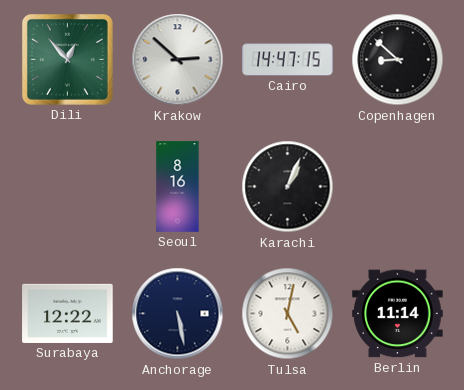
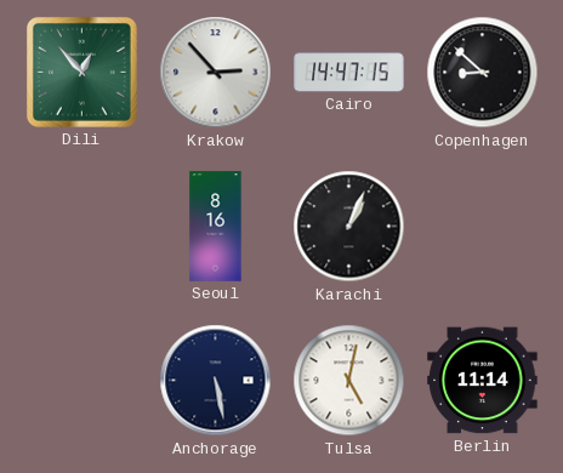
Krakow: 2:52 -> 2:53 (216, 73)
Surabaya: 12:22 -> none (68, 313)
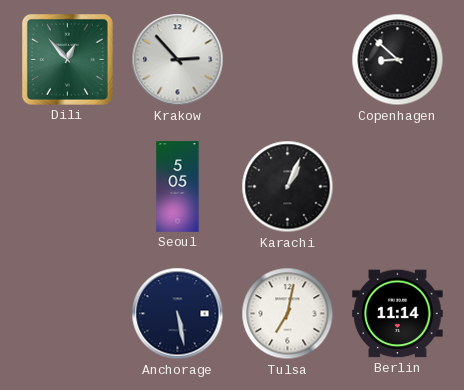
Cairo: 14:47 -> none (349, 73)
Seoul: 8:16 -> 5:05 (178, 187)
Tulsa: 5:02 -> 7:02 (288, 314)
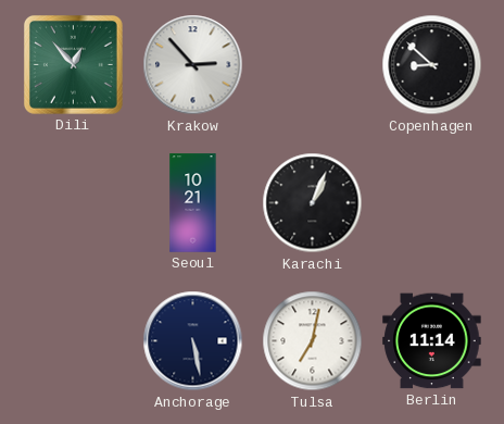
Seoul: 5:05 -> 10:21 (193, 203)
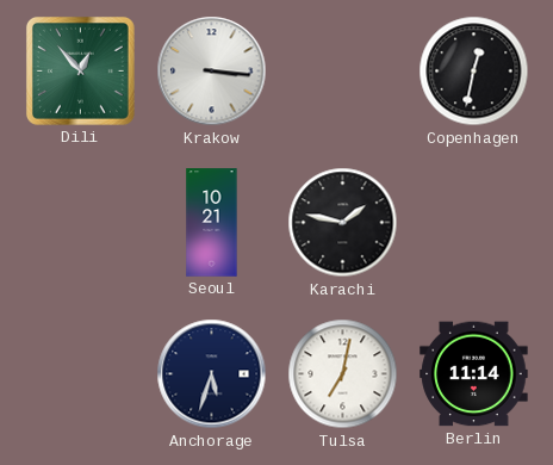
Krakow: 2:53 -> 3:16 (212, 72)
Copenhagen: 8:52 -> 12:32 (474, 72)
Karachi: 1:04 -> 1:47 (343, 223)
Anchorage: 5:28 -> 5:33 (212, 374)
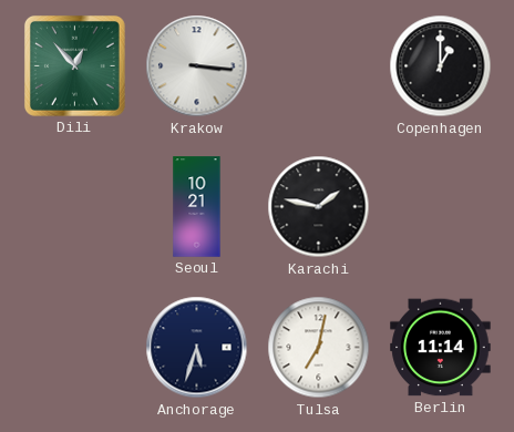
Copenhagen: 12:32 -> 1:00 (441, 66)
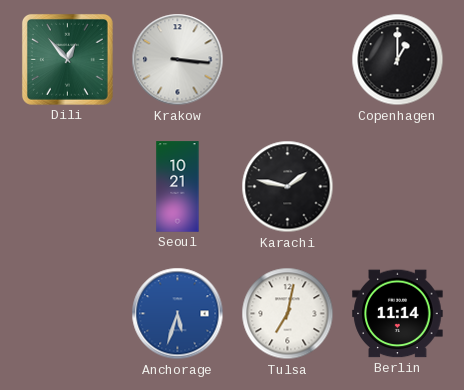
Anchorage dial: navy -> blue (178, 314)
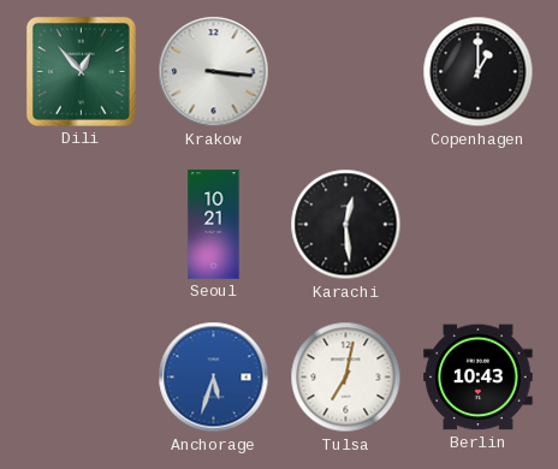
Karachi: 1:47 -> 12:29 (346, 225)
Berlin: 11:14 -> 10:43 (479, 378)
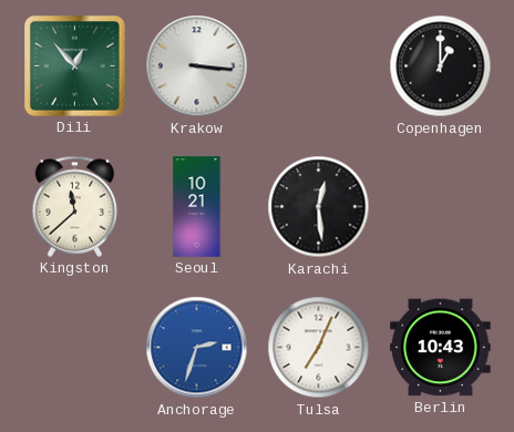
Kingston: none -> 11:38 (75, 206)
Anchorage: 5:33 -> 2:33 (197, 348)
Tulsa: 7:02 -> 7:04 (319, 348)
